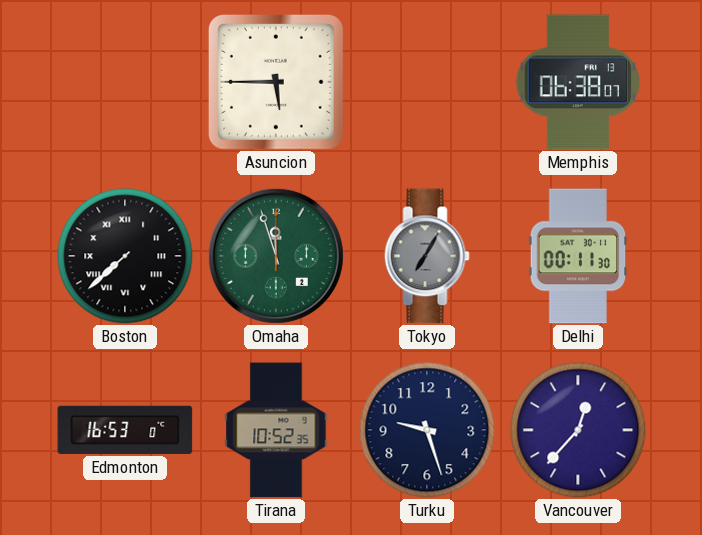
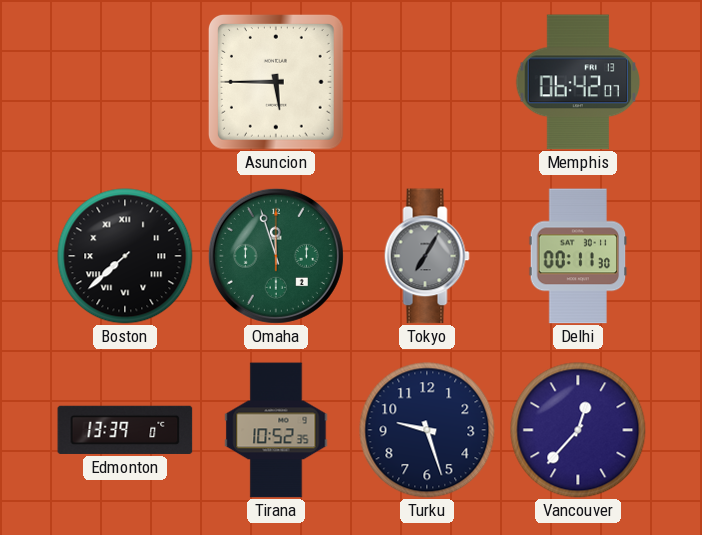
Memphis: 06:38 -> 06:42 (577, 82)
Edmonton: 16:53 -> 13:39 (125, 430)
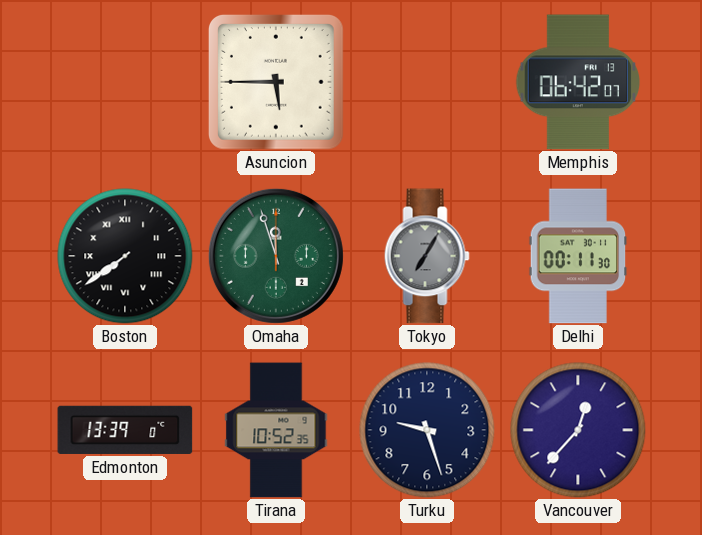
Boston: 7:38 -> 7:39 (125, 256)
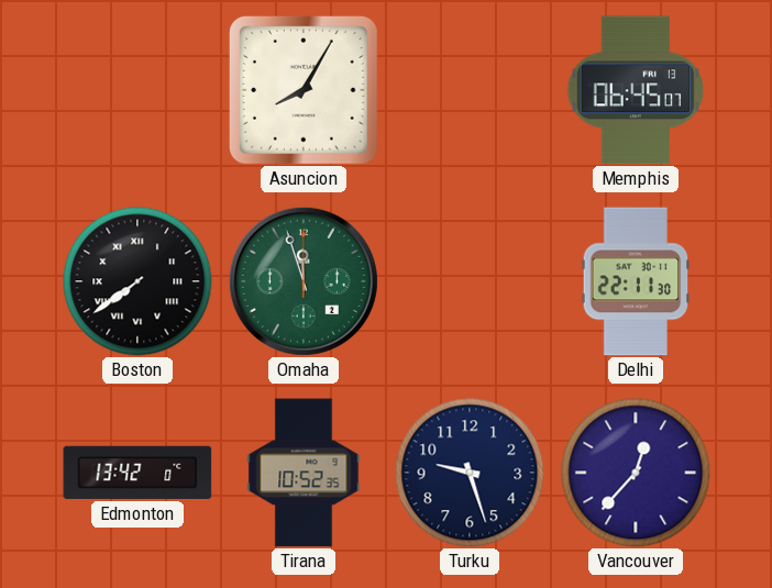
Asuncion: 5:45 -> 8:05 (304, 90)
Memphis: 06:42 -> 06:45 (635, 90)
Tokyo: 7:05 -> none (427, 256)
Delhi: 00:11 -> 22:11 (636, 281)
Edmonton: 13:39 -> 13:42 (137, 473)
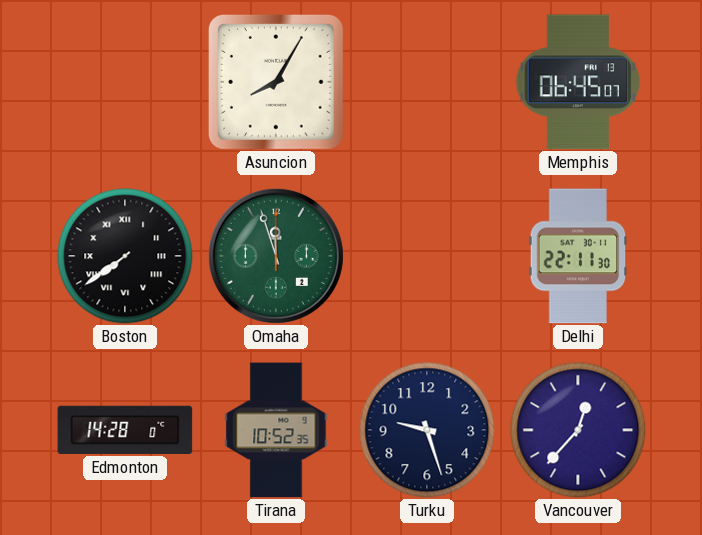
Edmonton: 13:42 -> 14:28 (125, 430)
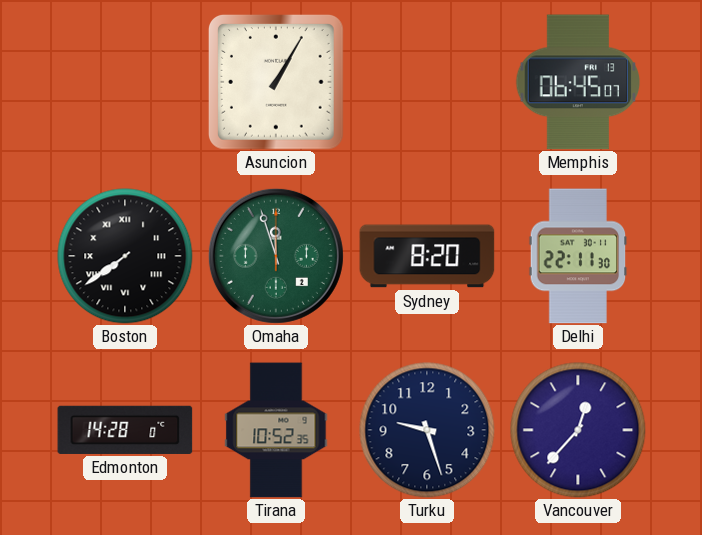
Asuncion: 8:05 -> 1:05 (276, 82)
Sydney: none -> 8:20 (427, 256)
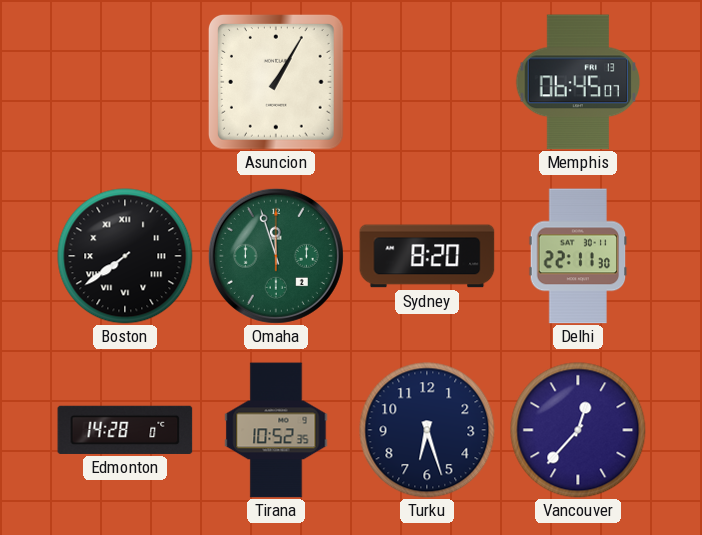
Turku: 9:27 -> 6:27 (427, 430)
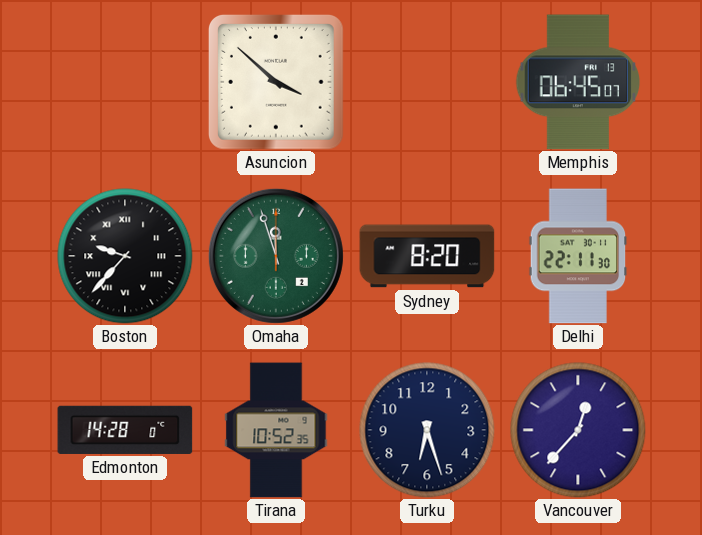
Asuncion: 1:05 -> 3:52 (276, 82)
Boston: 7:39 -> 9:37 (125, 256)
